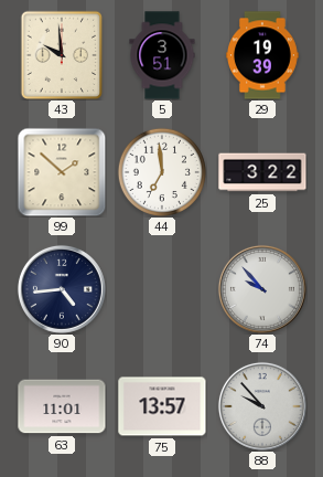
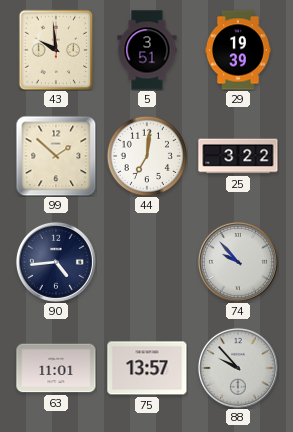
44: 6:59 -> 7:01 (146, 155)
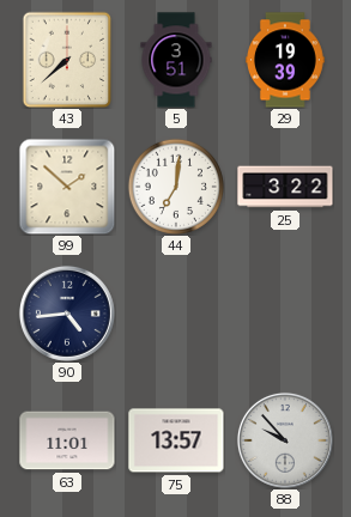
43: 9:59 -> 7:38 (67, 60)
74: 9:53 -> none (238, 262)
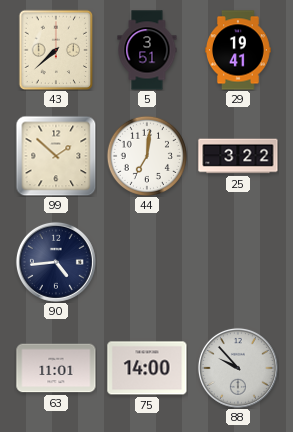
29: 19:39 -> 19:41 (239, 50)
75: 13:57 -> 14:00 (147, 368)
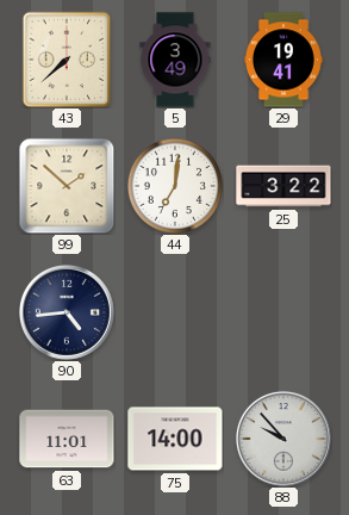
5: 3:51 -> 3:49 (175, 60)
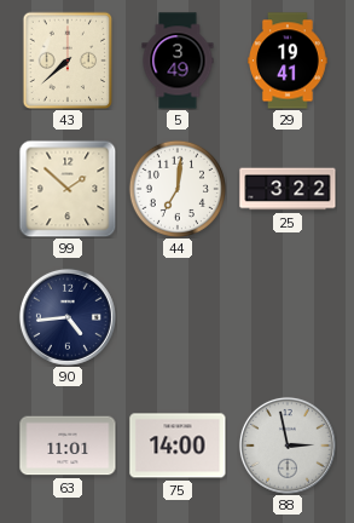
88: 9:53 -> 2:58 (288, 446)
